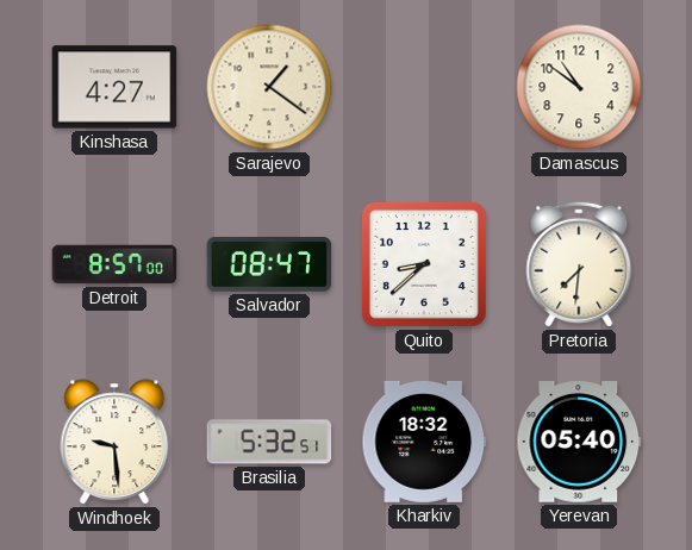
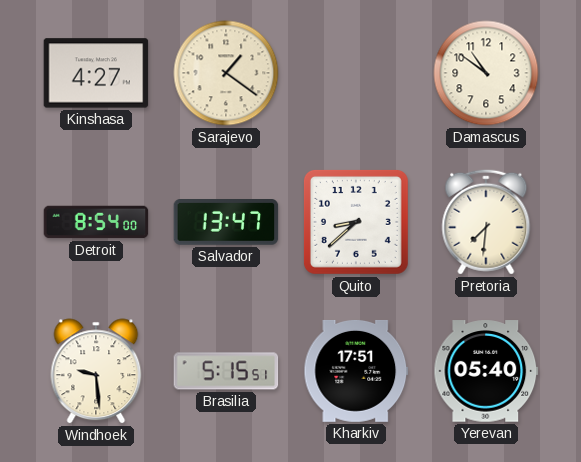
Detroit: 8:57 -> 8:54 (96, 222)
Salvador: 08:47 -> 13:47 (226, 223)
Brasilia: 5:32 -> 5:15 (226, 371)
Kharkiv: 18:32 -> 17:51 (356, 371)
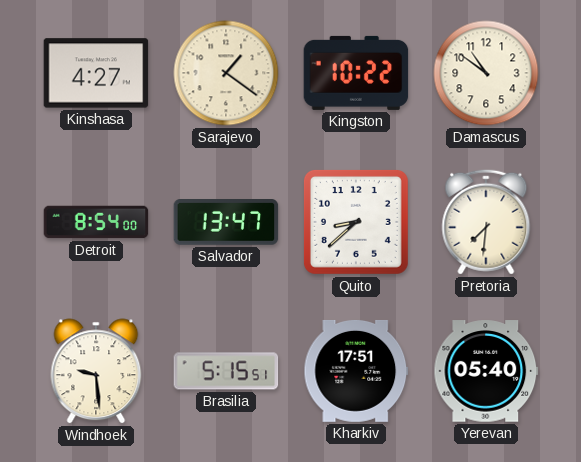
Kingston: none -> 10:22 (356, 73)
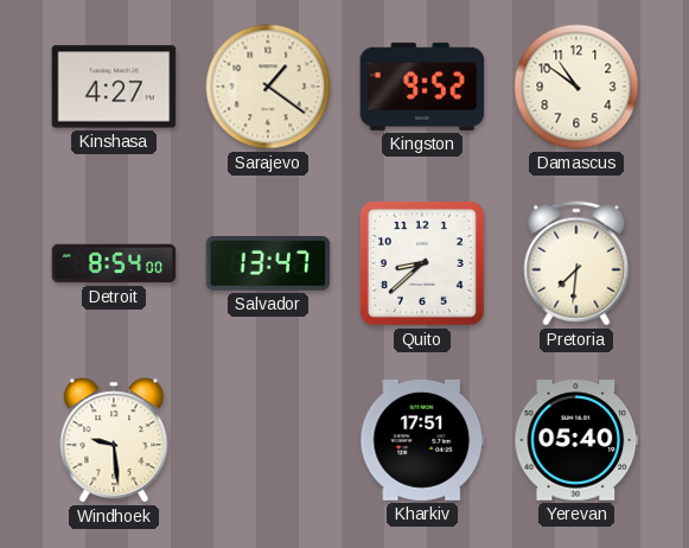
Kingston: 10:22 -> 9:52 (422, 87)
Brasilia: 5:15 -> none (226, 371)
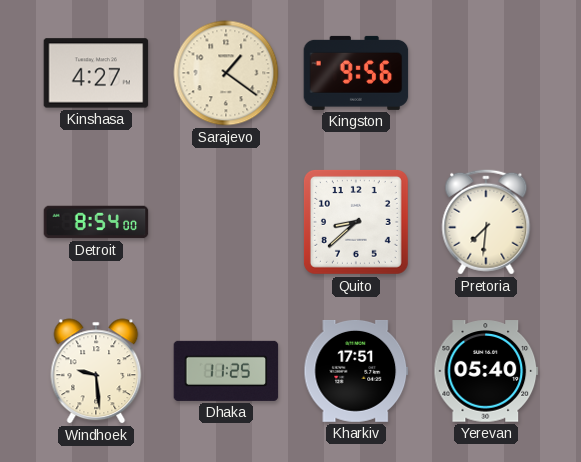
Kingston: 9:52 -> 9:56 (356, 73)
Damascus: 10:51 -> none (576, 87)
Salvador: 13:47 -> none (268, 265)
Dhaka: none -> 11:25 (226, 371)
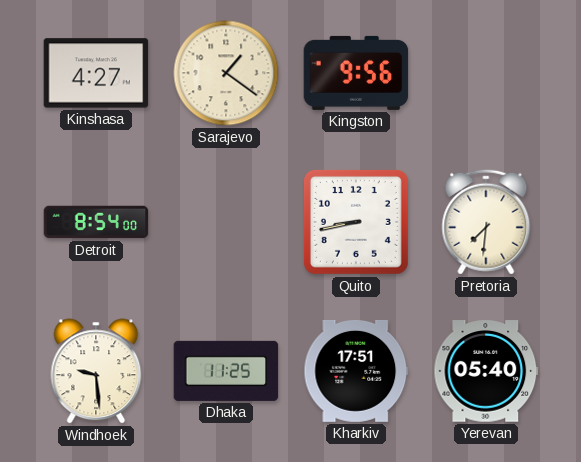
Quito: 8:38 -> 8:43 (356, 222)
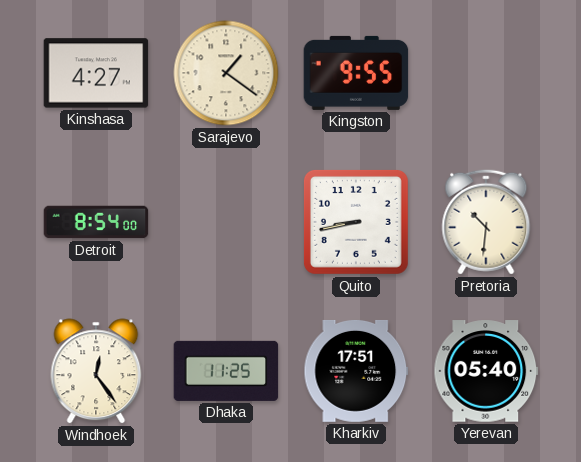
Kingston: 9:56 -> 9:55 (356, 73)
Pretoria: 7:31 -> 10:31 (486, 222)
Windhoek: 9:29 -> 12:24 (96, 371)
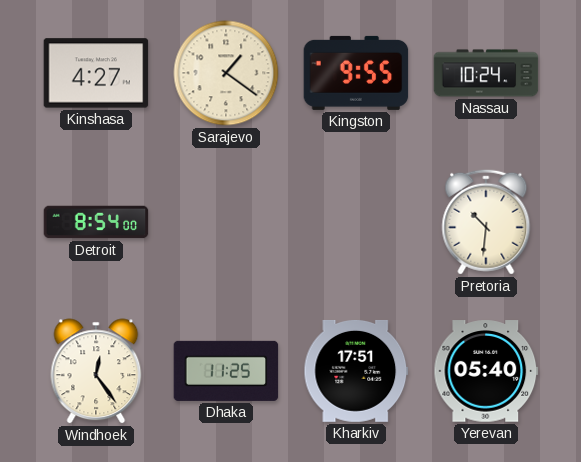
Nassau: none -> 10:24 (486, 73)
Quito: 8:43 -> none (356, 222)
